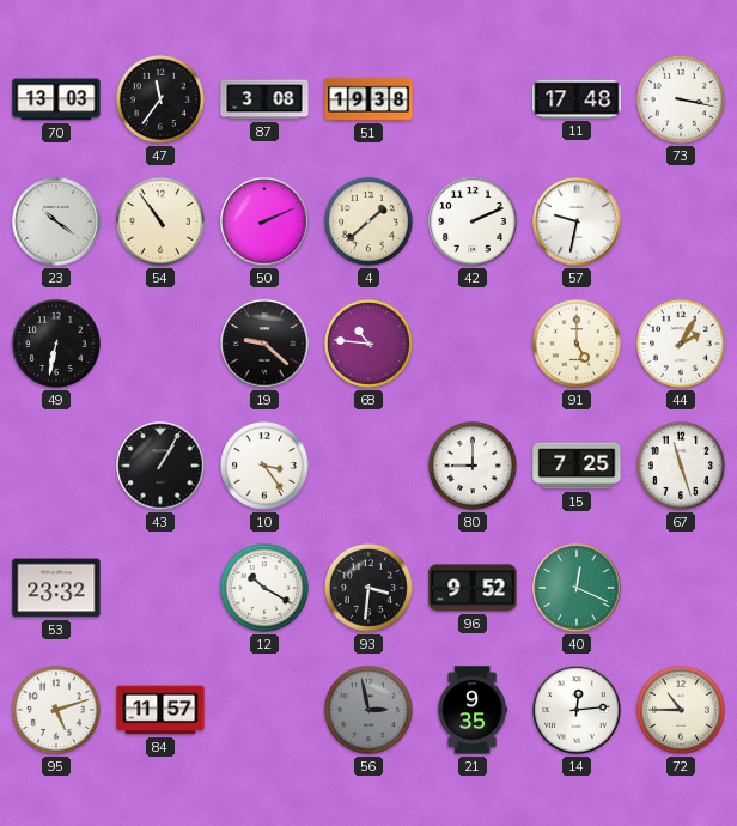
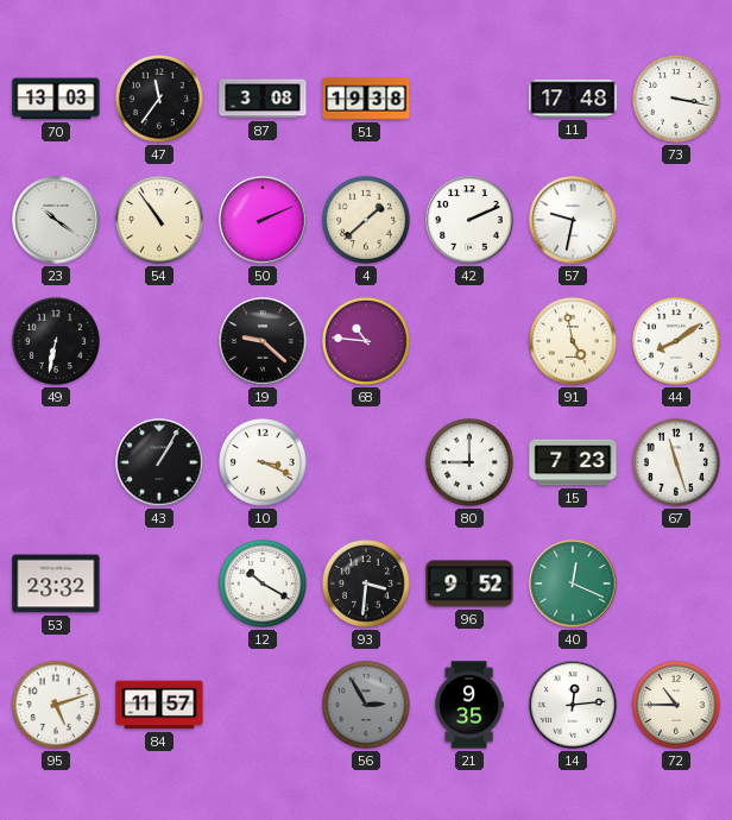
91: 5:00 -> 4:58 (573, 341)
44: 2:05 -> 8:09 (676, 341)
10: 3:24 -> 3:19 (263, 462)
15: 7:25 -> 7:23 (573, 462)
56: 2:58 -> 2:55 (366, 705)
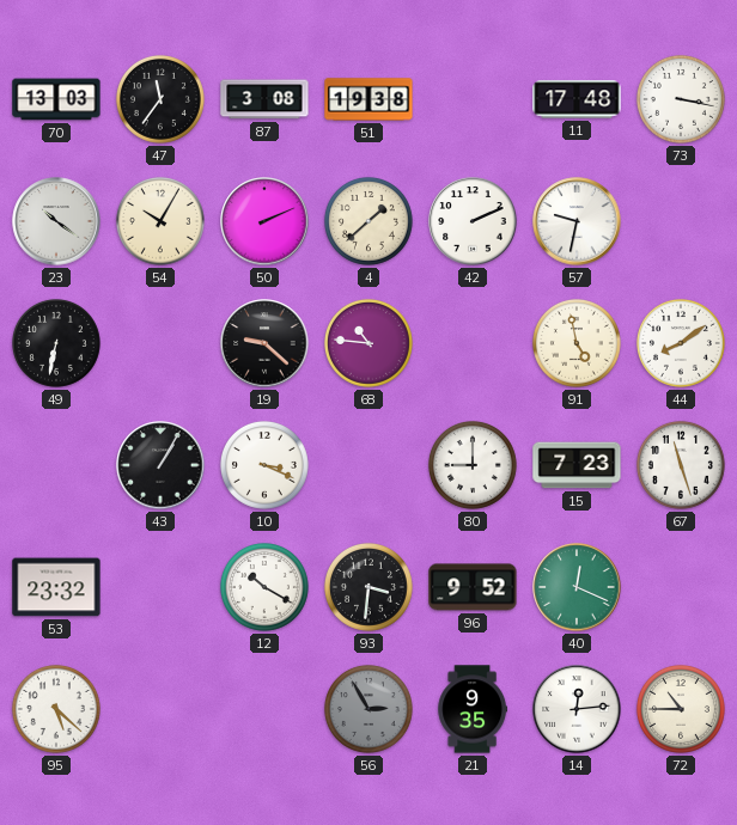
54: 10:54 -> 10:05 (160, 221)
95: 5:12 -> 5:22 (56, 709)
84: 11:57 -> none (159, 705)
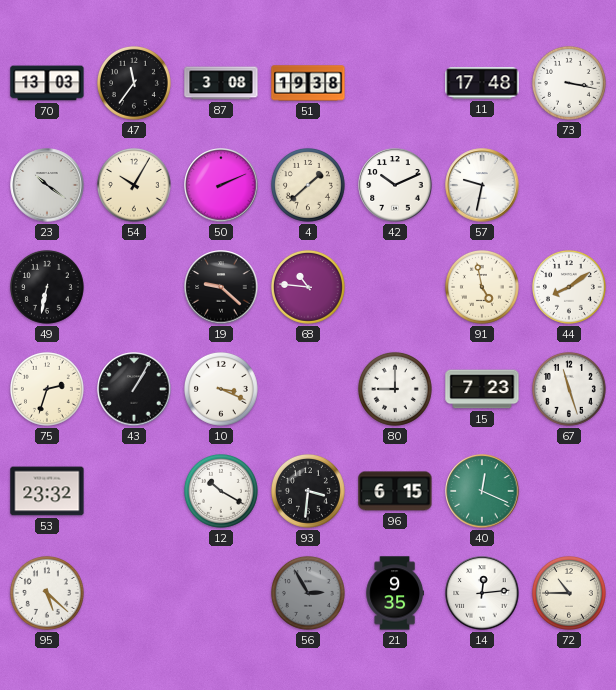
42: 2:11 -> 10:11 (395, 185)
75: none -> 2:33 (47, 389)
96: 9:52 -> 6:15 (395, 491)
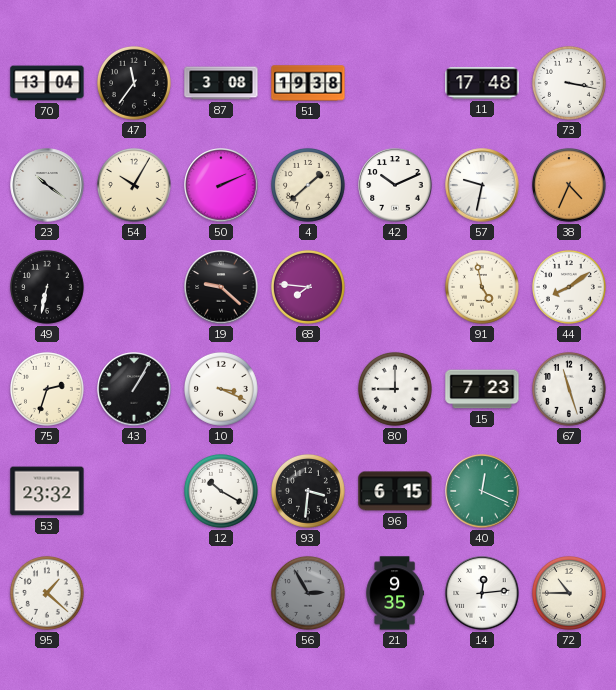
70: 13:03 -> 13:04 (47, 83)
38: none -> 4:34 (569, 185)
68: 10:46 -> 7:46 (308, 287)
95: 5:22 -> 1:22 (47, 593)
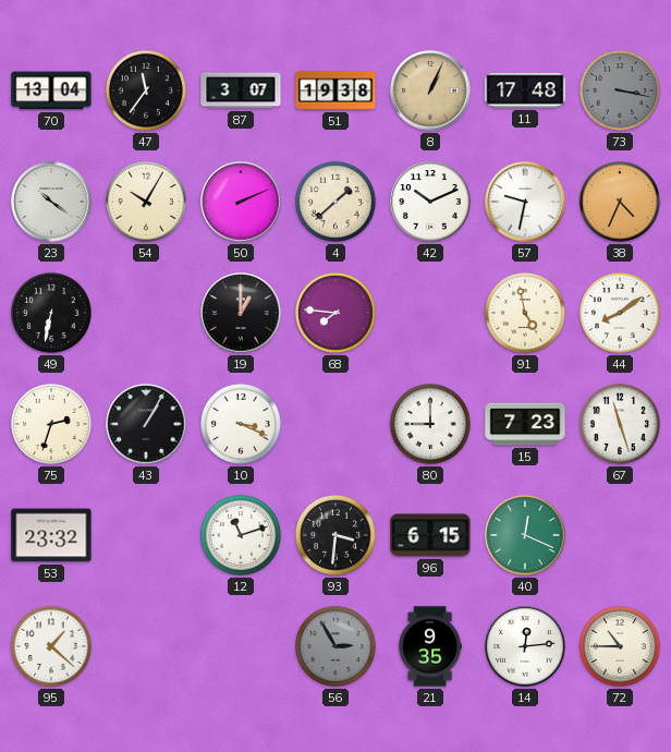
87: 3:08 -> 3:07 (241, 90)
8: none -> 1:04 (430, 90)
73 dial: white -> grey (620, 90)
19: 9:22 -> 1:00 (241, 313)
12: 10:20 -> 11:12 (241, 535)
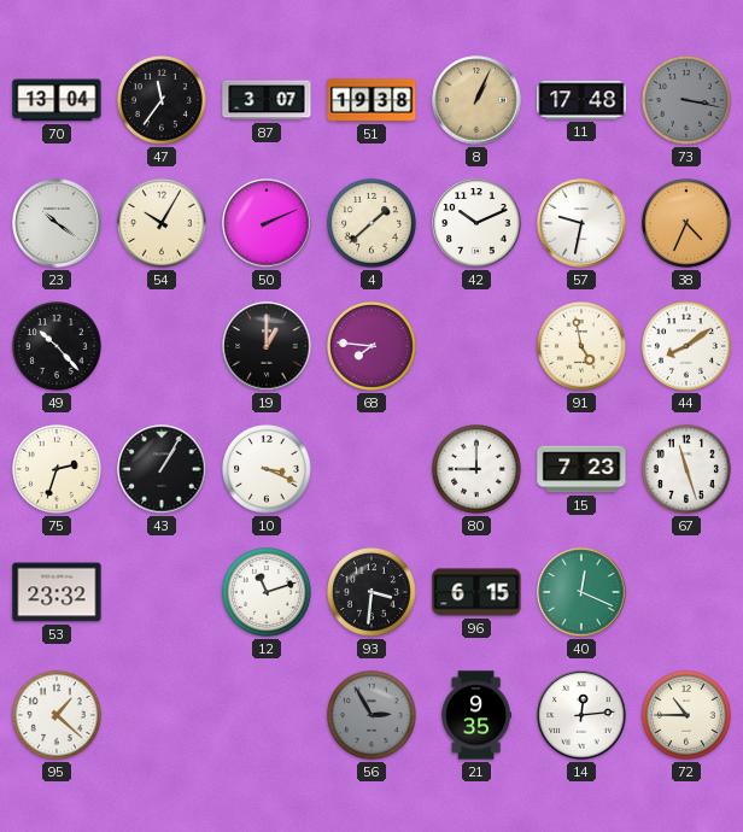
49: 6:32 -> 10:23 (57, 346)
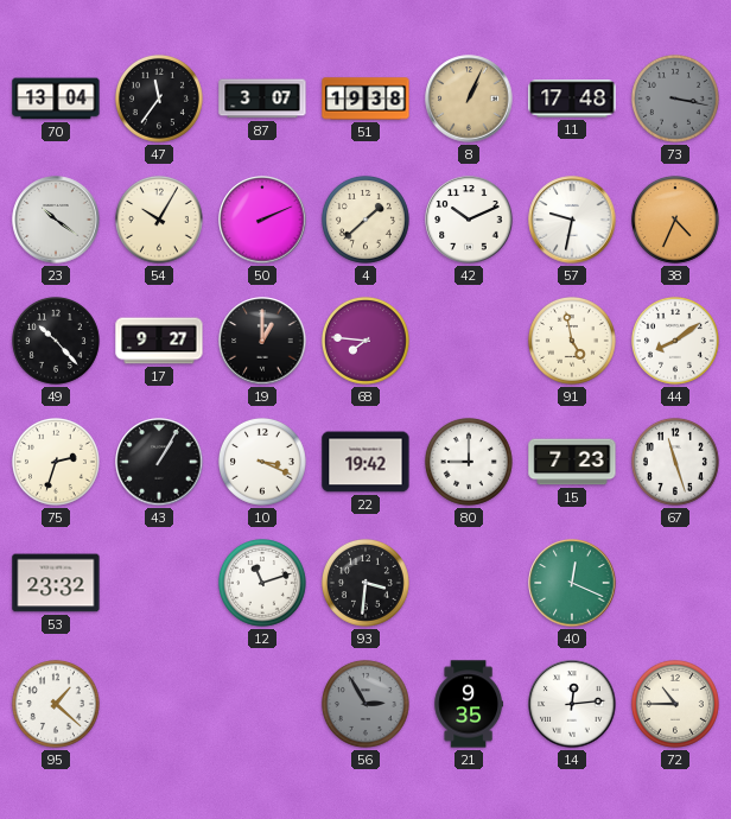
17: none -> 9:27 (159, 341)
22: none -> 19:42 (366, 462)
96: 6:15 -> none (476, 592)
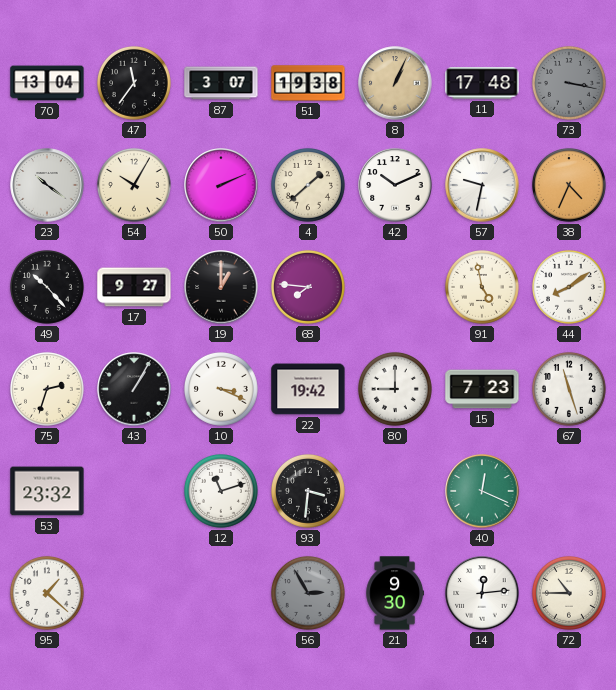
21: 9:35 -> 9:30 (394, 593)
